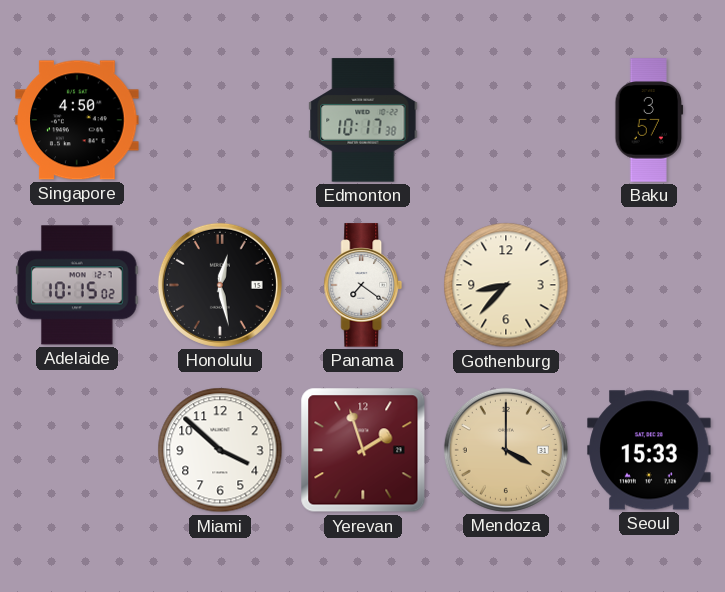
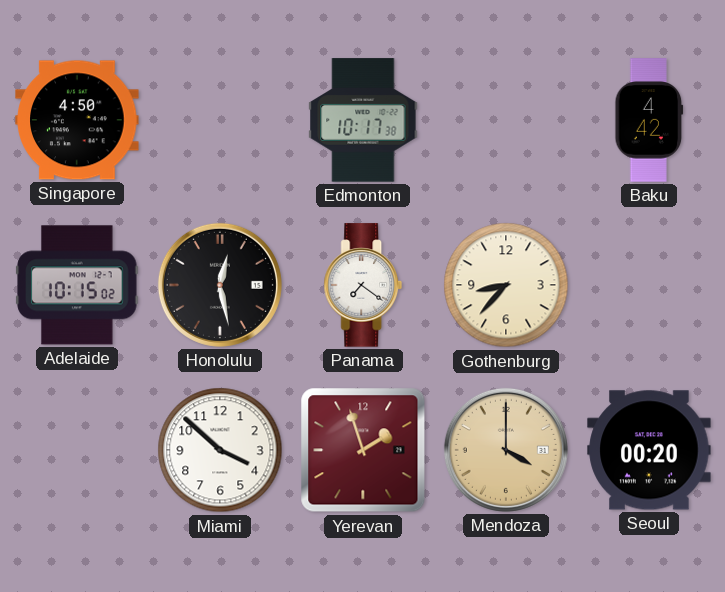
Baku: 3:57 -> 4:42 (649, 120)
Seoul: 15:33 -> 00:20 (649, 450)
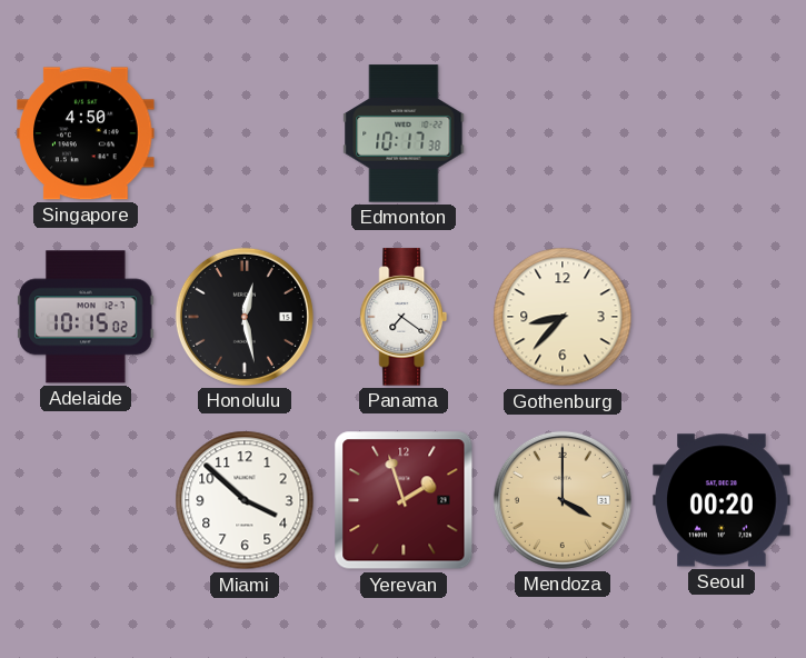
Baku: 4:42 -> none (649, 120)
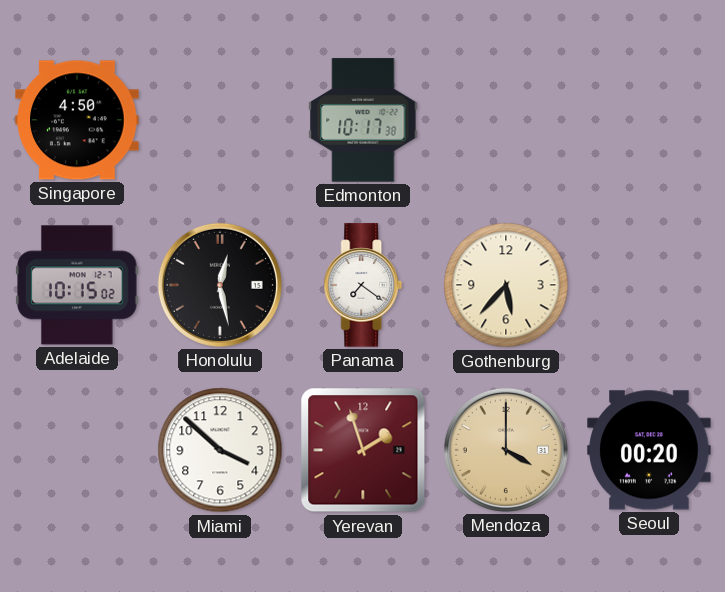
Gothenburg: 8:37 -> 5:37 (506, 285)
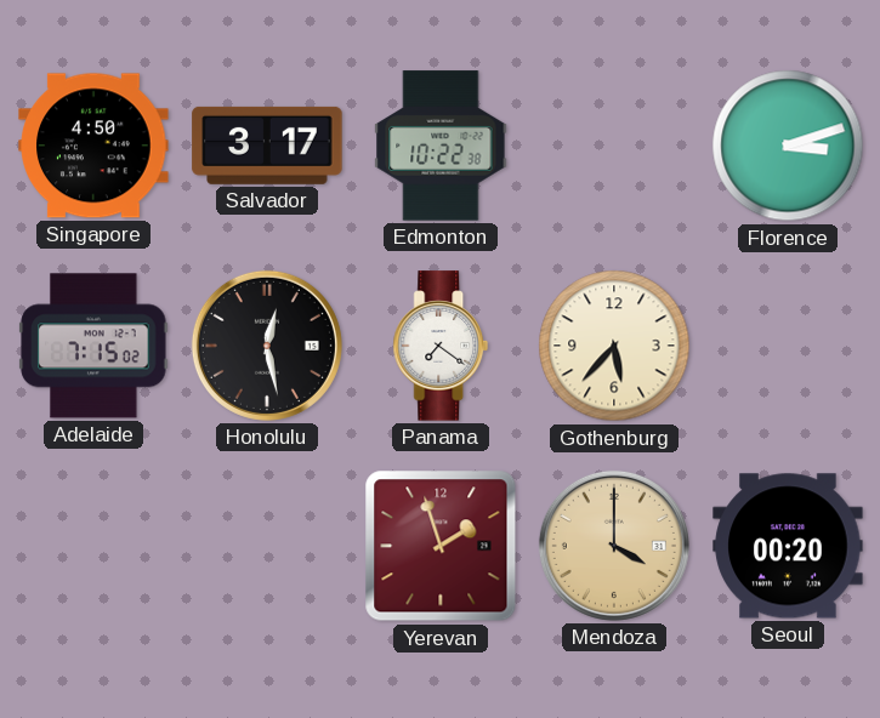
Salvador: none -> 3:17 (267, 146)
Edmonton: 10:17 -> 10:22 (441, 146)
Florence: none -> 3:12 (788, 146)
Adelaide: 10:15 -> 7:15 (93, 346)
Miami: 3:52 -> none (220, 450)
